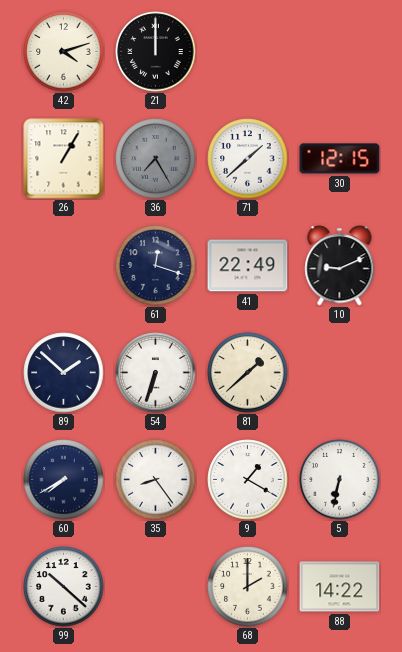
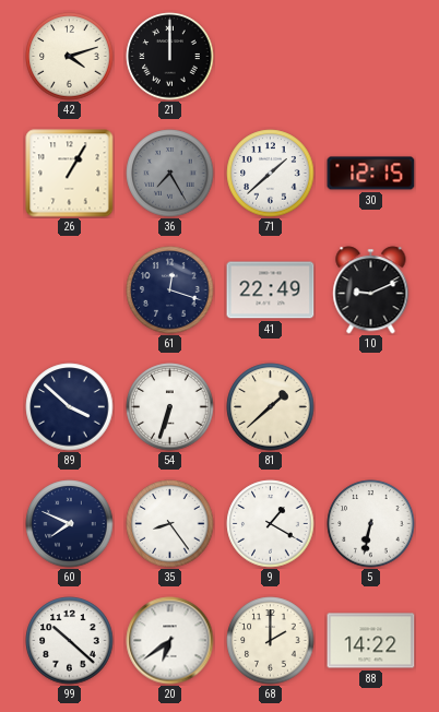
89: 1:52 -> 3:52 (70, 407)
60: 7:40 -> 7:49 (70, 524)
20: none -> 6:39 (170, 641)
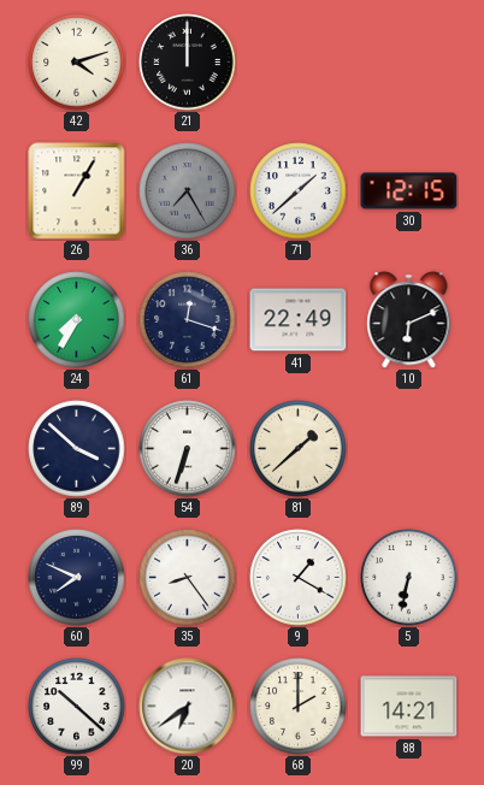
24: none -> 7:35 (77, 320)
10: 9:11 -> 6:11 (409, 320)
88: 14:22 -> 14:21 (409, 707)
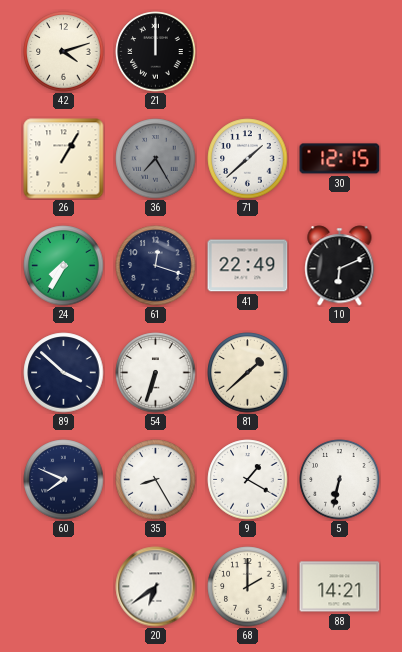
35: 8:24 -> 8:25 (156, 480)
99: 10:22 -> none (77, 707)
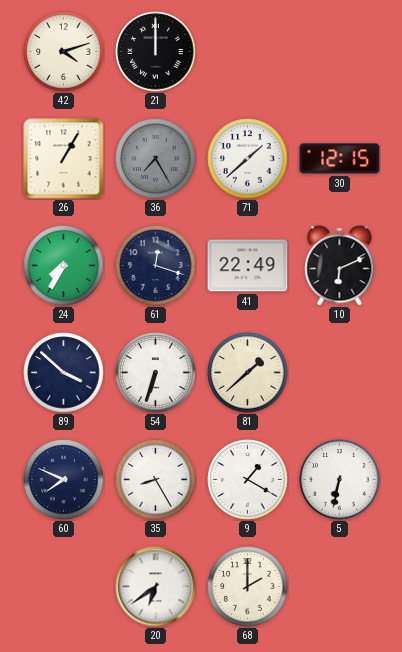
88: 14:21 -> none (340, 587)
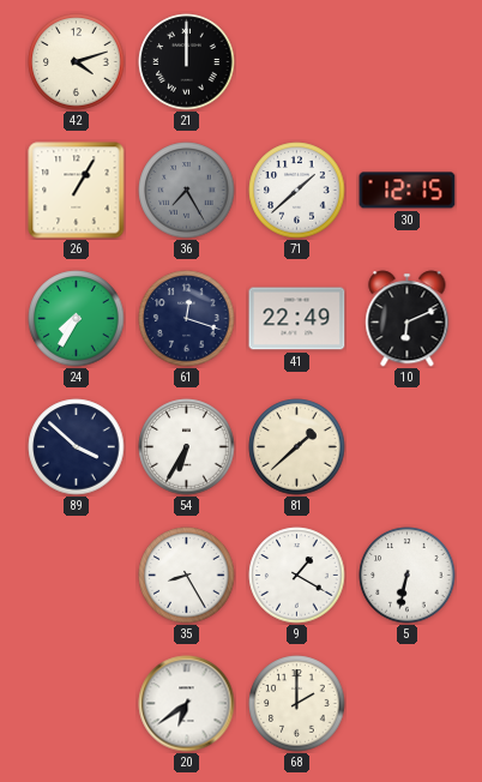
54: 6:33 -> 6:35 (187, 447)
60: 7:49 -> none (64, 480)
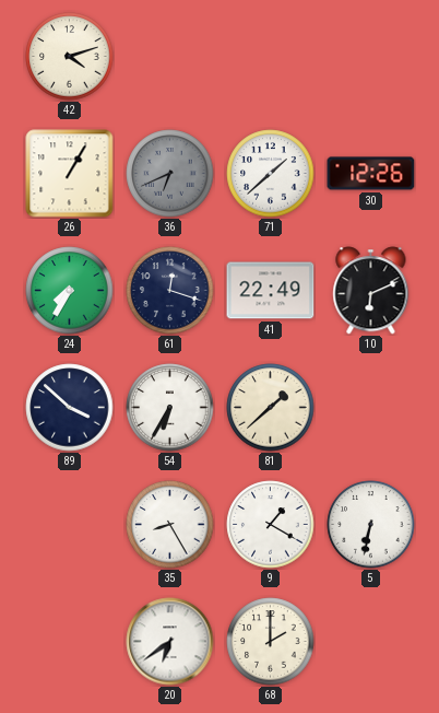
21: 12:00 -> none (187, 62)
36: 7:25 -> 6:41 (170, 174)
30: 12:15 -> 12:26 (371, 174)
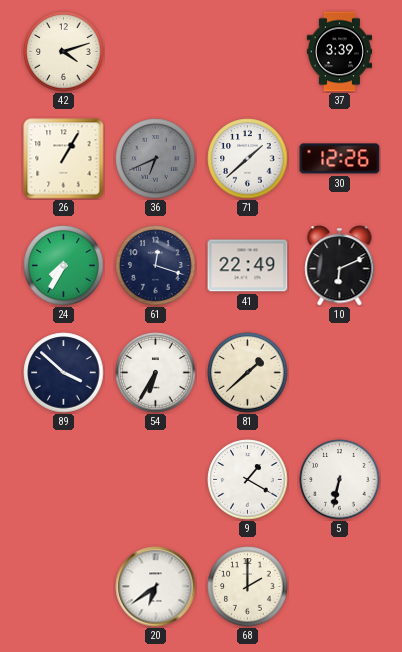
37: none -> 3:39 (339, 52)
35: 8:25 -> none (170, 525)
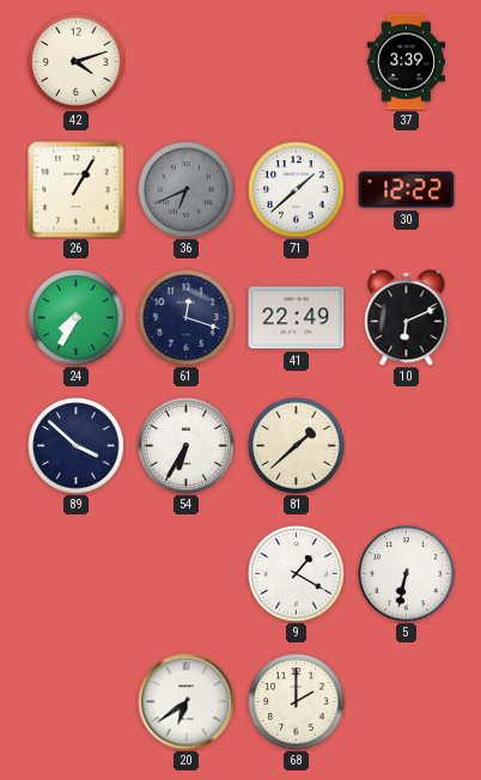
30: 12:26 -> 12:22 (407, 190)
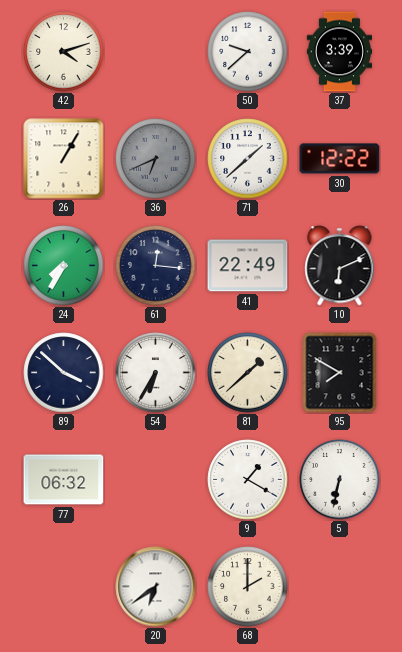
50: none -> 9:38 (248, 52)
61: 12:18 -> 12:16 (156, 266)
95: none -> 7:50 (340, 373)
77: none -> 06:32 (64, 480)
